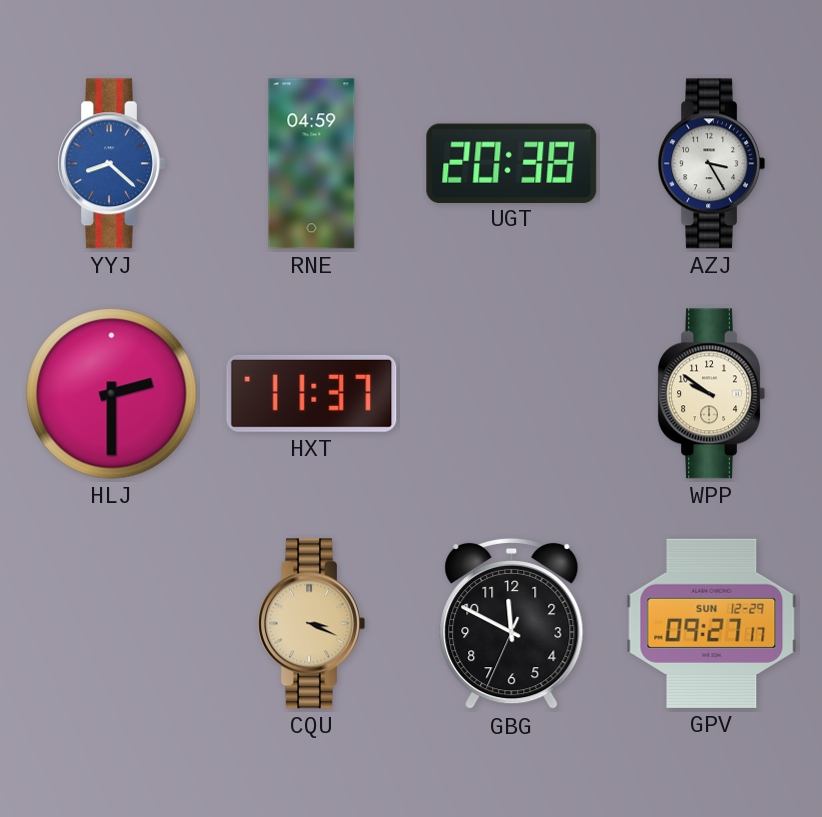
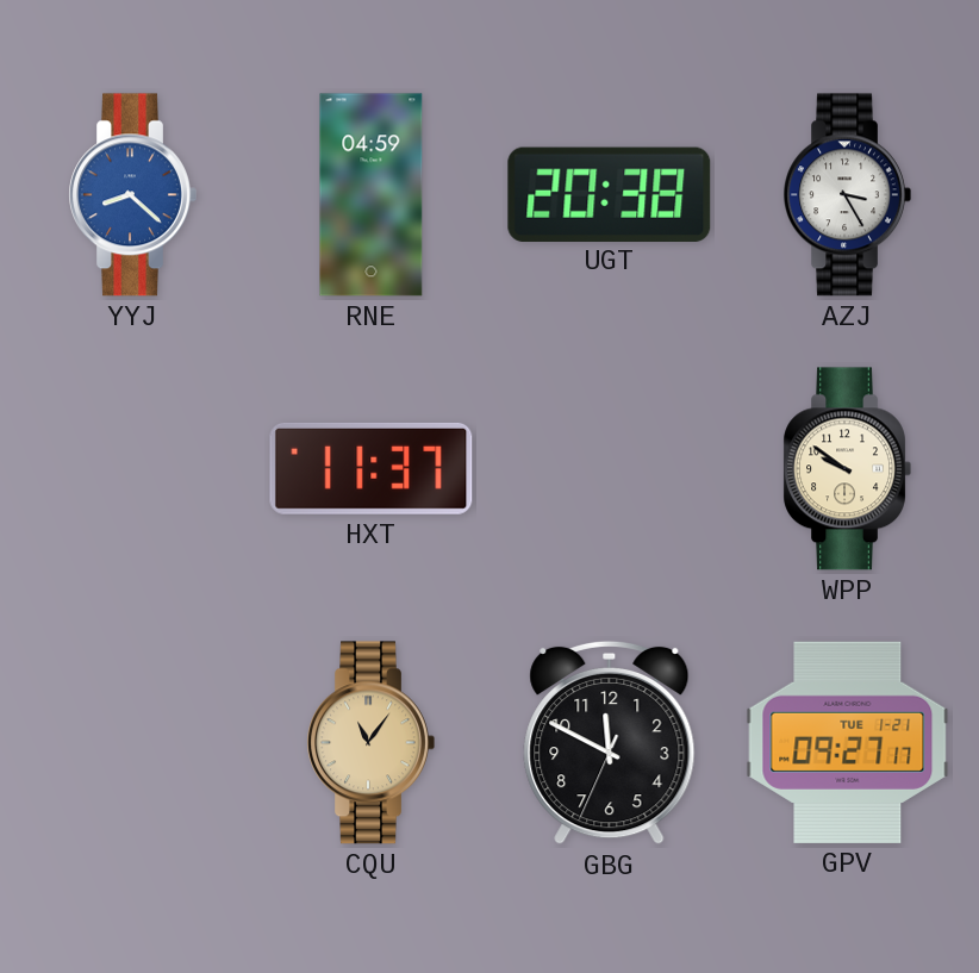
HLJ: 2:30 -> none (112, 394)
CQU: 3:19 -> 11:06 (370, 743)
GPV date: SUN 12-29 -> TUE 1-21 (848, 742)
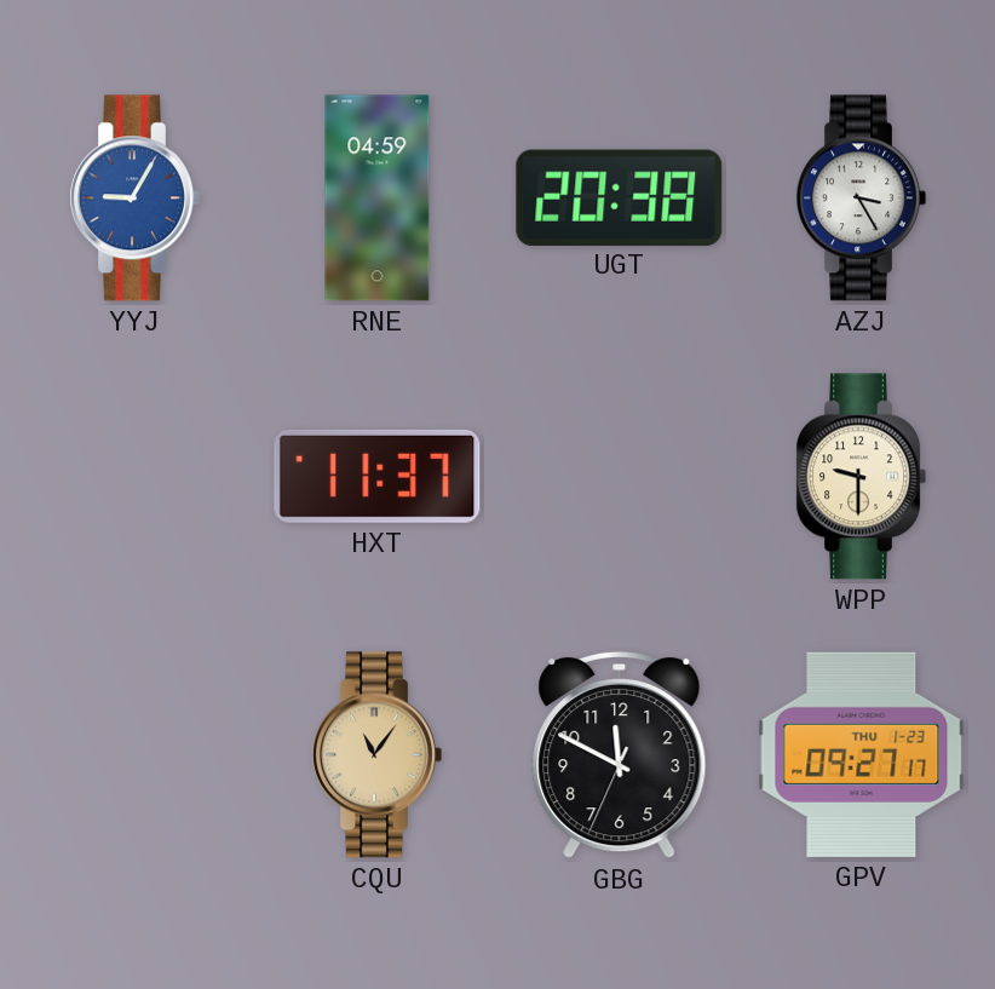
YYJ: 8:22 -> 9:05 (134, 199)
WPP: 9:51 -> 9:30 (861, 477)
GPV date: TUE 1-21 -> THU 1-23 (862, 754)
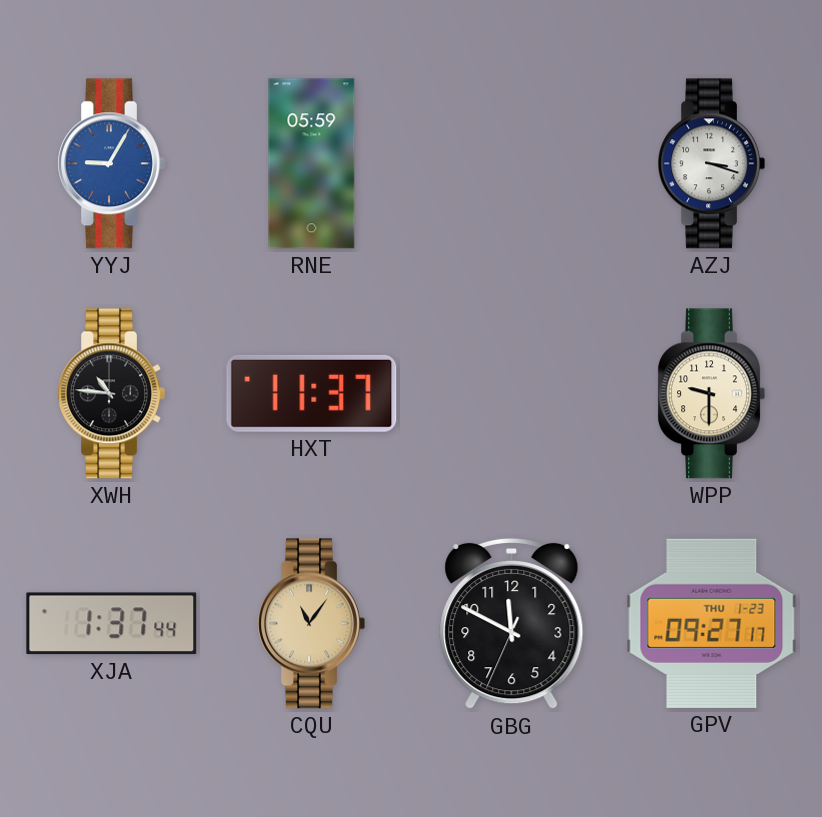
RNE: 04:59 -> 05:59 (312, 164)
UGT: 20:38 -> none (620, 197)
AZJ: 3:25 -> 3:18 (711, 164)
XWH: none -> 10:46 (111, 394)
XJA: none -> 1:37 (112, 624)
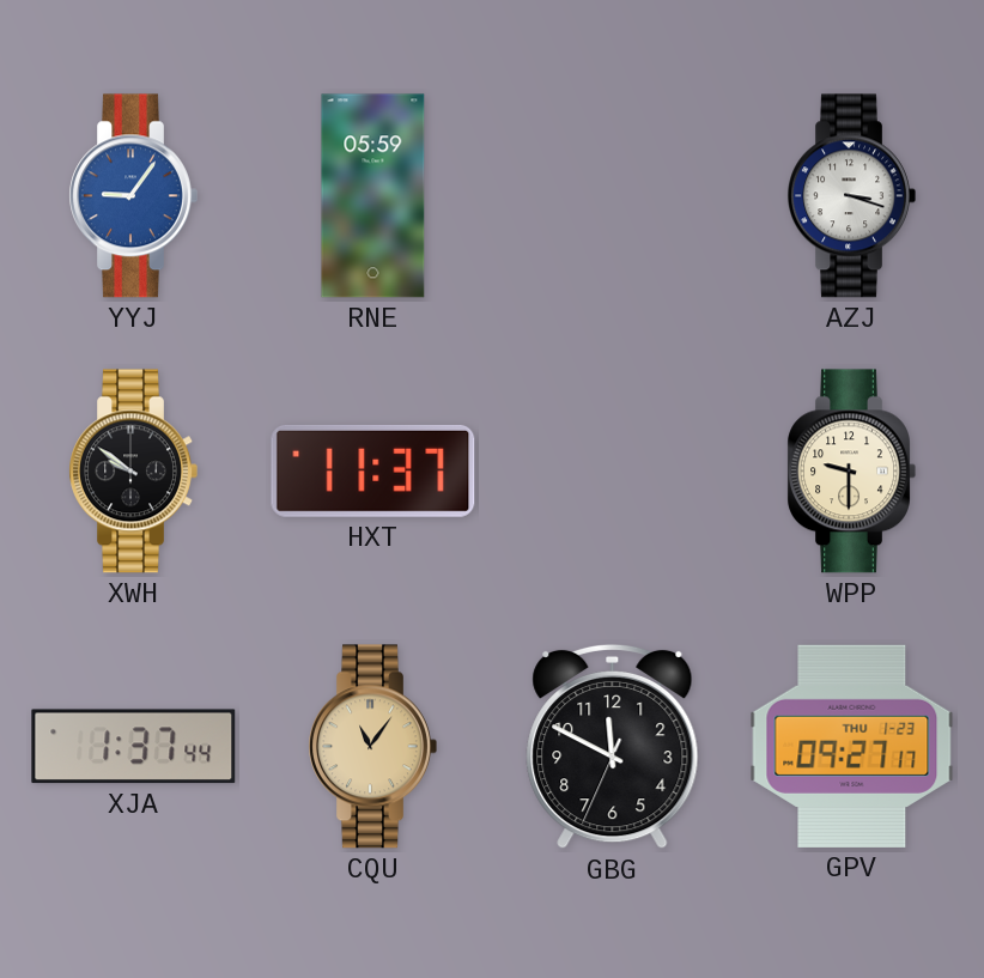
YYJ: 9:05 -> 9:06 (133, 196)
XWH: 10:46 -> 9:51 (133, 472)
